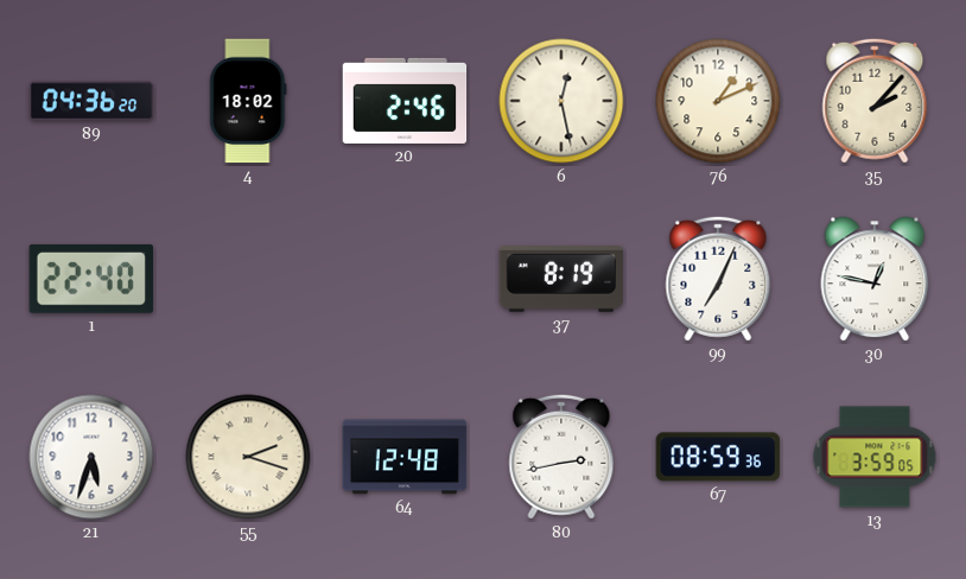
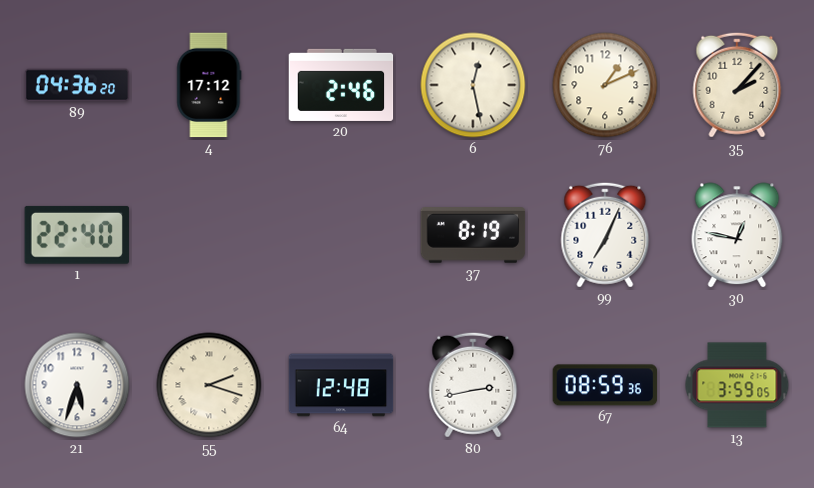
4: 18:02 -> 17:12 (209, 85)
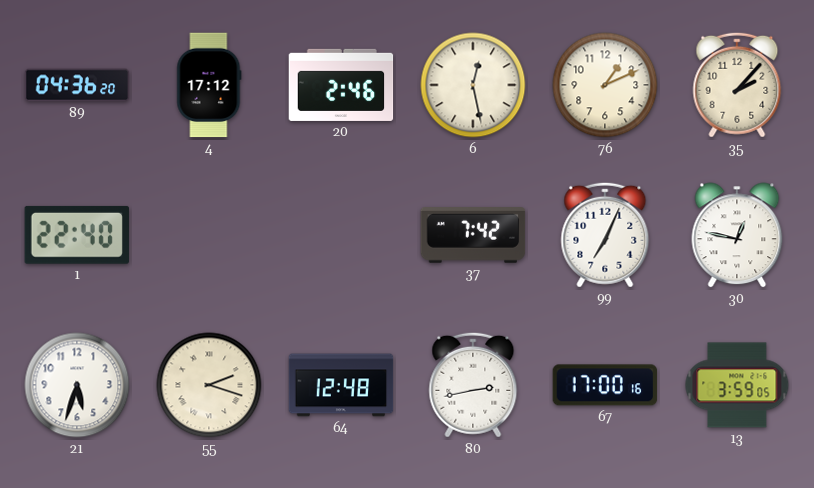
37: 8:19 -> 7:42 (473, 236)
67: 08:59 -> 17:00 (605, 385)
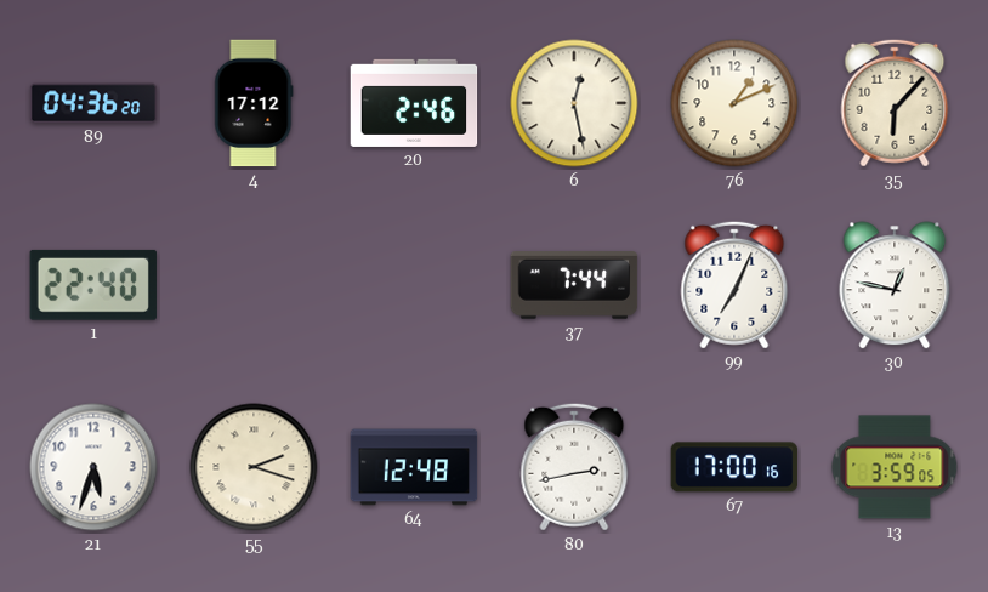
35: 2:07 -> 6:07 (895, 103)
37: 7:42 -> 7:44 (574, 286)
